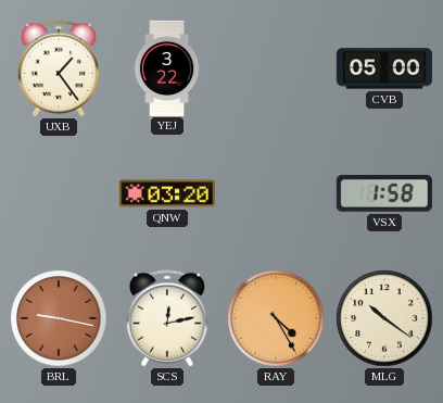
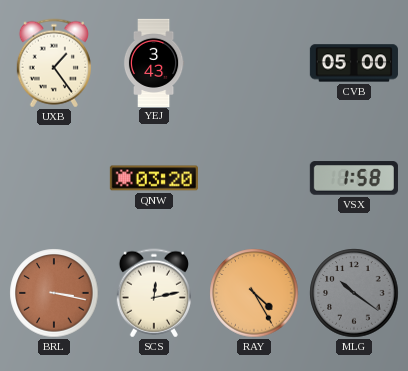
YEJ: 3:22 -> 3:43 (154, 62)
BRL: 9:17 -> 3:17 (54, 293)
MLG dial: cream -> grey (354, 293)
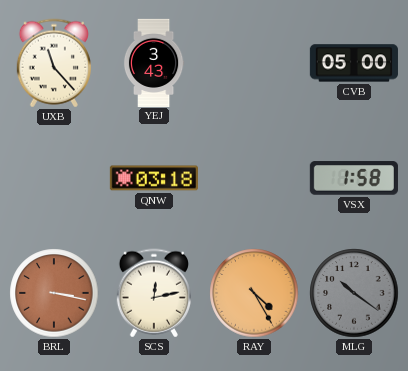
UXB: 1:24 -> 11:23 (54, 63)
QNW: 03:20 -> 03:18 (154, 178)
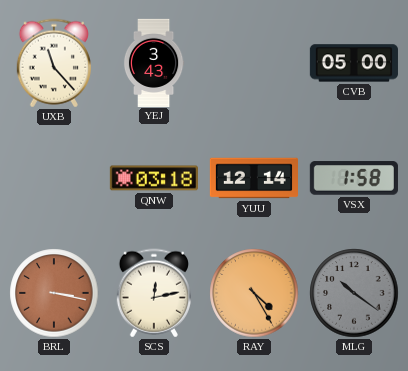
YUU: none -> 12:14 (253, 178)
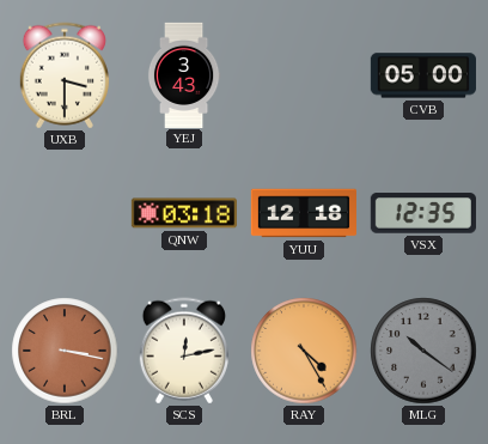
UXB: 11:23 -> 3:30 (65, 75)
YUU: 12:14 -> 12:18 (303, 213)
VSX: 1:58 -> 12:35 (423, 213)
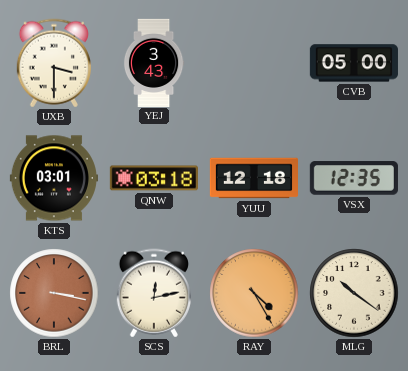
KTS: none -> 03:01 (54, 178)
MLG dial: grey -> cream (354, 293)
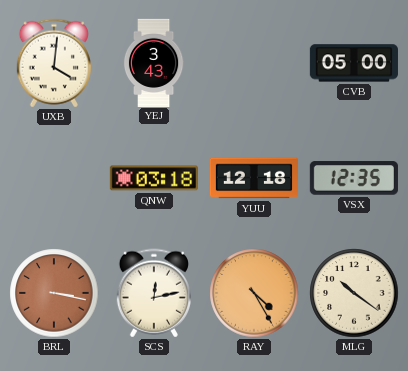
UXB: 3:30 -> 4:01 (54, 63)
KTS: 03:01 -> none (54, 178)
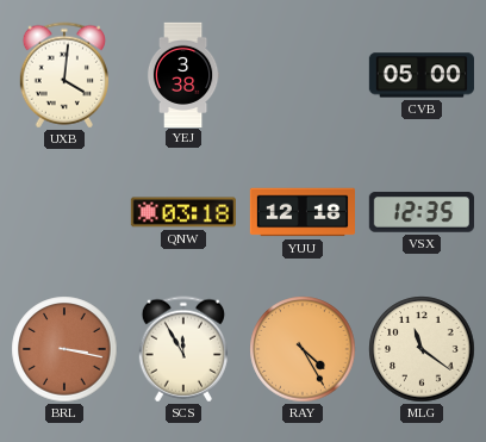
YEJ: 3:43 -> 3:38 (183, 74)
SCS: 12:13 -> 11:55 (183, 349)
MLG: 10:21 -> 11:21 (422, 349)
